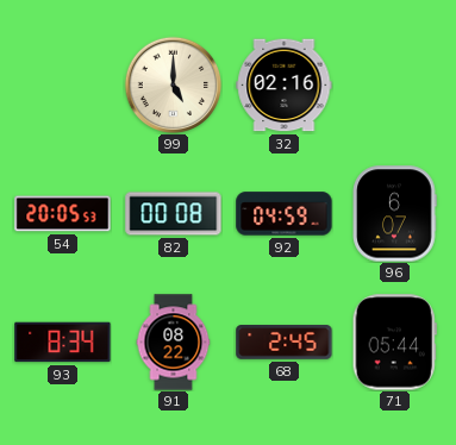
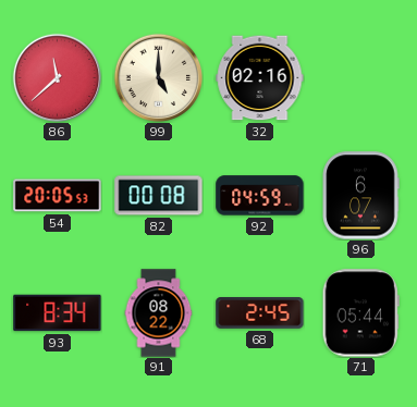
86: none -> 11:38 (57, 77)
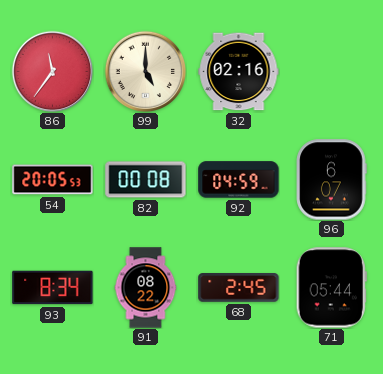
86: 11:38 -> 11:36 (52, 71)
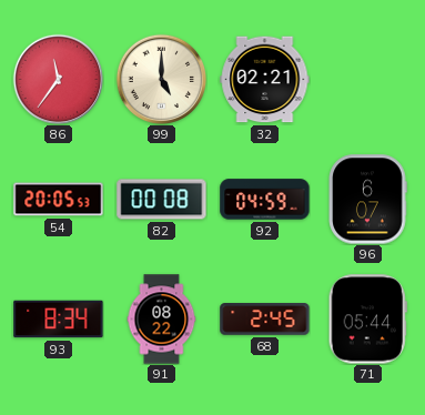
32: 02:16 -> 02:21 (265, 80)
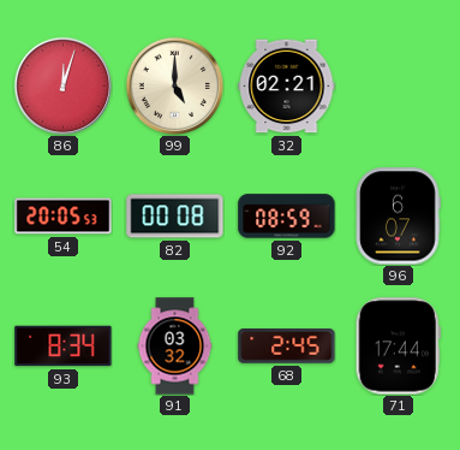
86: 11:36 -> 12:03 (62, 85)
92: 04:59 -> 08:59 (287, 217)
91: 08:22 -> 03:32 (175, 347)
71: 05:44 -> 17:44 (398, 347)
